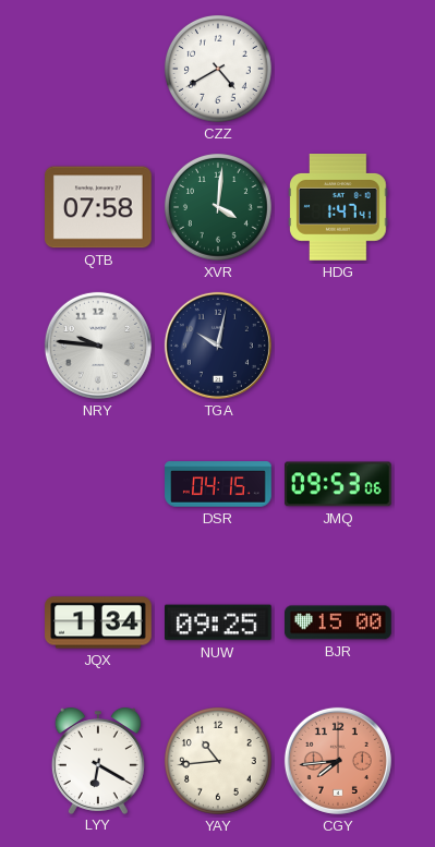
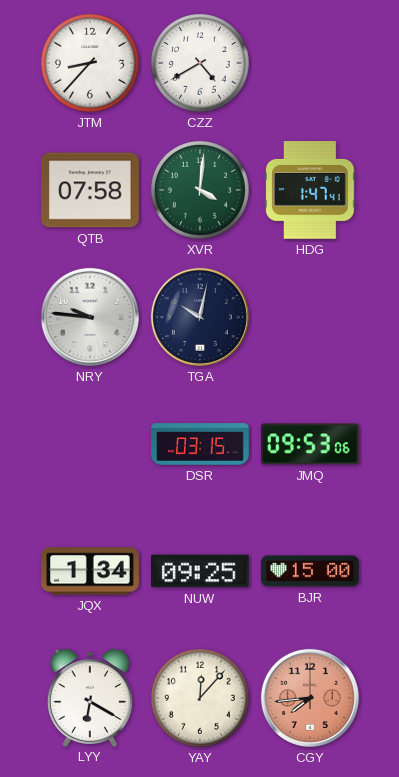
JTM: none -> 8:37 (90, 63)
DSR: 04:15 -> 03:15 (200, 444)
YAY: 10:44 -> 12:07 (200, 698)
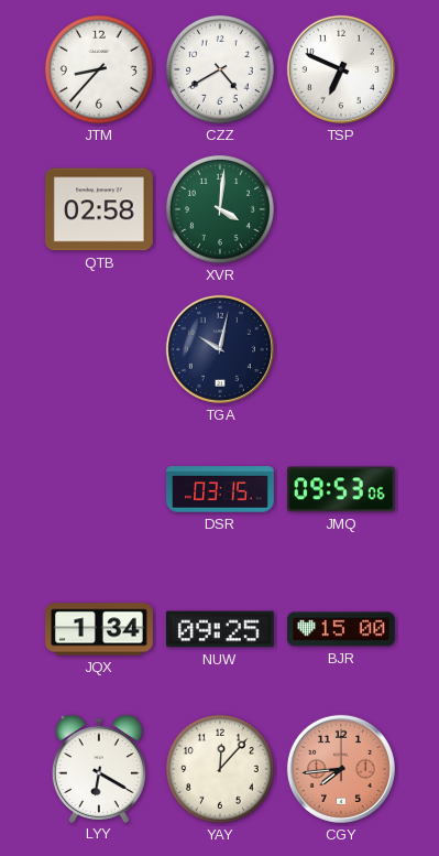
TSP: none -> 6:49 (341, 69)
QTB: 07:58 -> 02:58 (100, 209)
HDG: 1:47 -> none (310, 191)
NRY: 9:46 -> none (90, 317)
